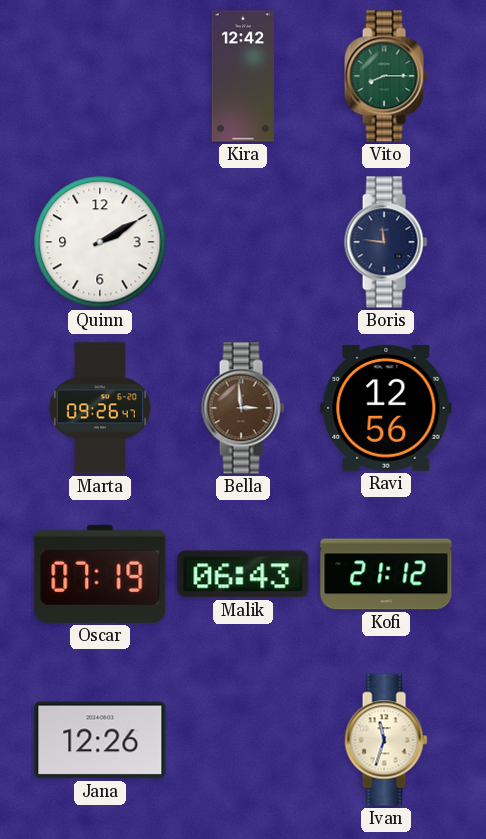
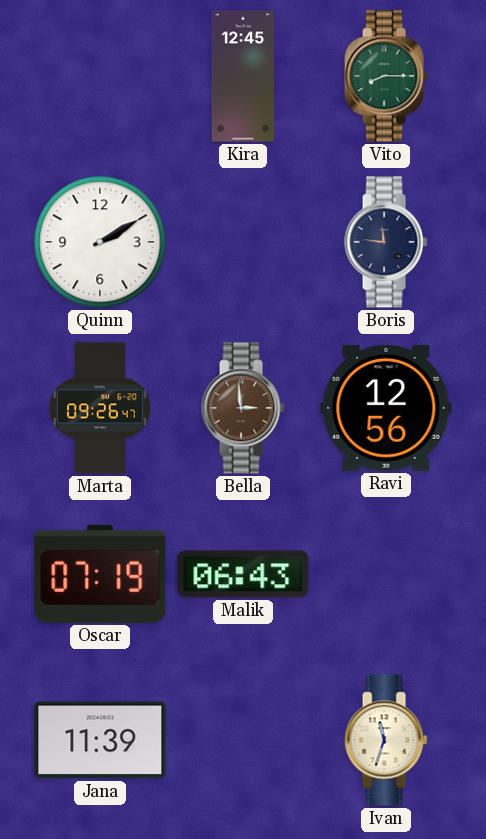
Kira: 12:42 -> 12:45 (243, 76)
Kofi: 21:12 -> none (386, 574)
Jana: 12:26 -> 11:39 (100, 740)
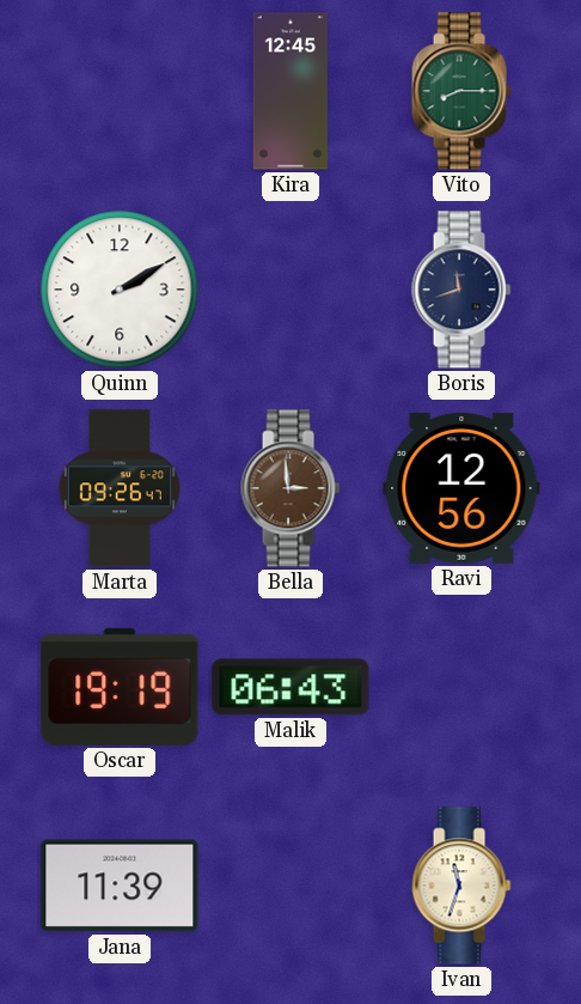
Boris: 11:46 -> 11:42 (461, 290)
Oscar: 07:19 -> 19:19 (120, 687)
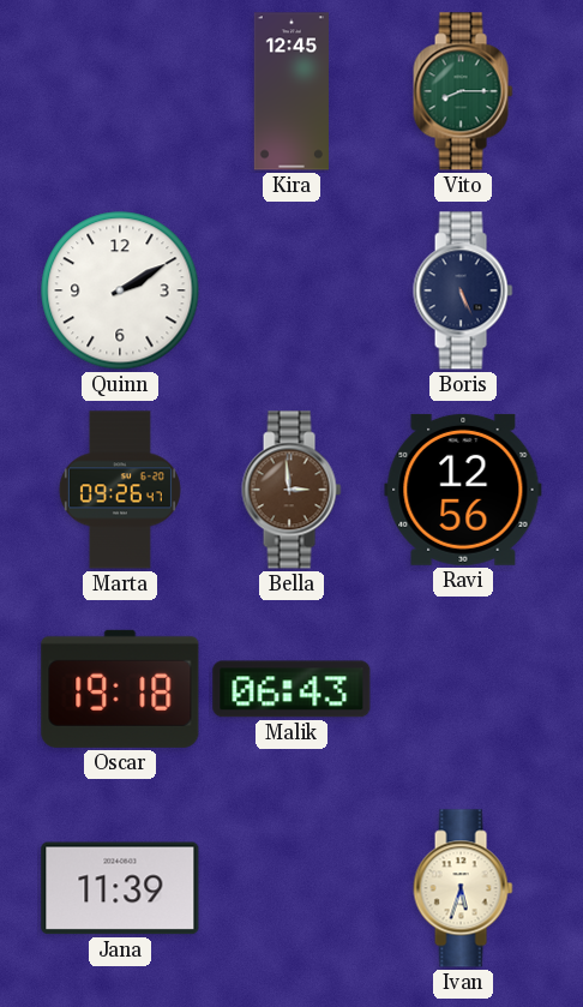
Boris: 11:42 -> 5:26 (463, 290)
Oscar: 19:19 -> 19:18 (120, 689)
Ivan: 11:33 -> 5:33 (463, 888)
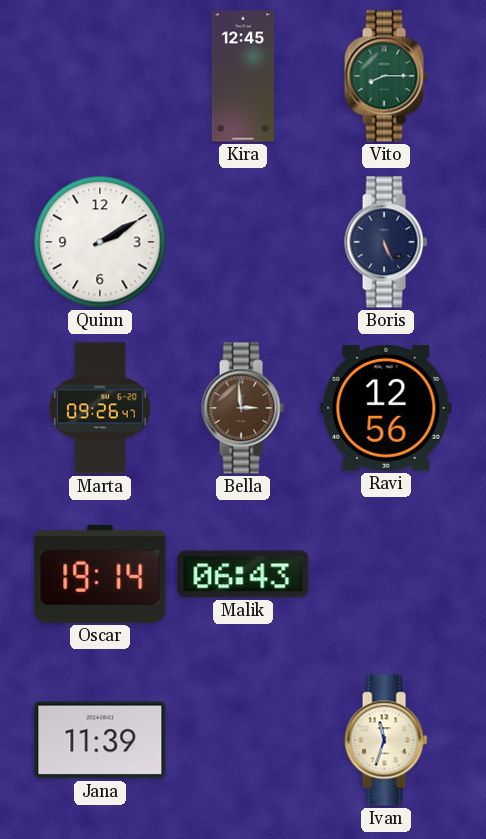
Oscar: 19:18 -> 19:14 (100, 574)
Ivan: 5:33 -> 11:33 (386, 740)
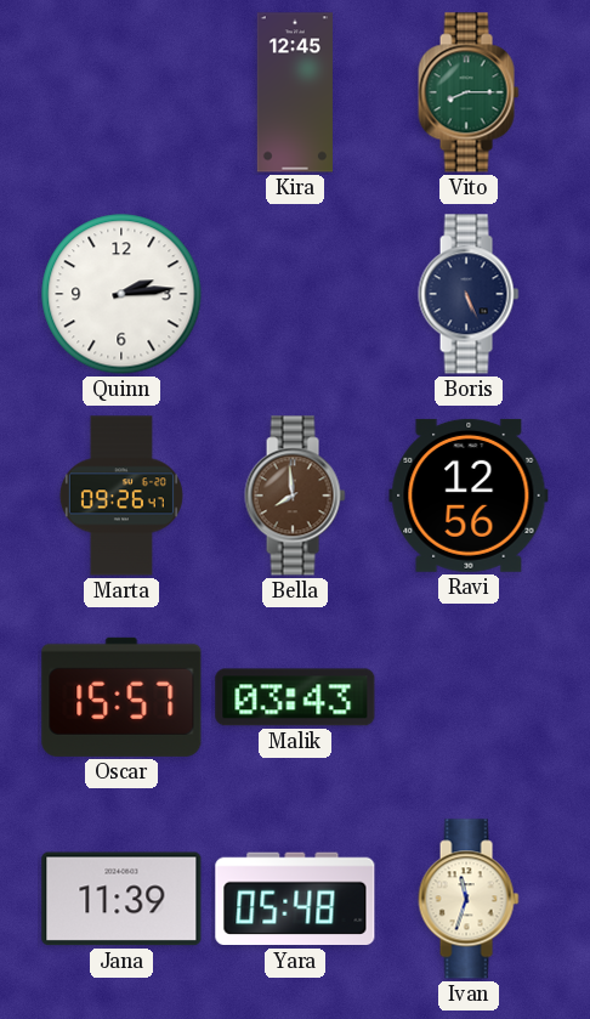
Quinn: 2:10 -> 2:14 (121, 294)
Bella: 2:59 -> 7:59 (295, 496)
Oscar: 19:14 -> 15:57 (121, 697)
Malik: 06:43 -> 03:43 (295, 697)
Yara: none -> 05:48 (295, 899)
